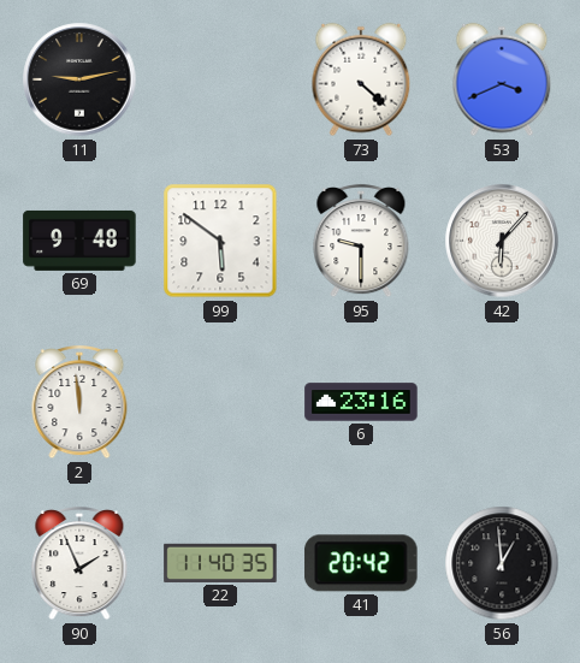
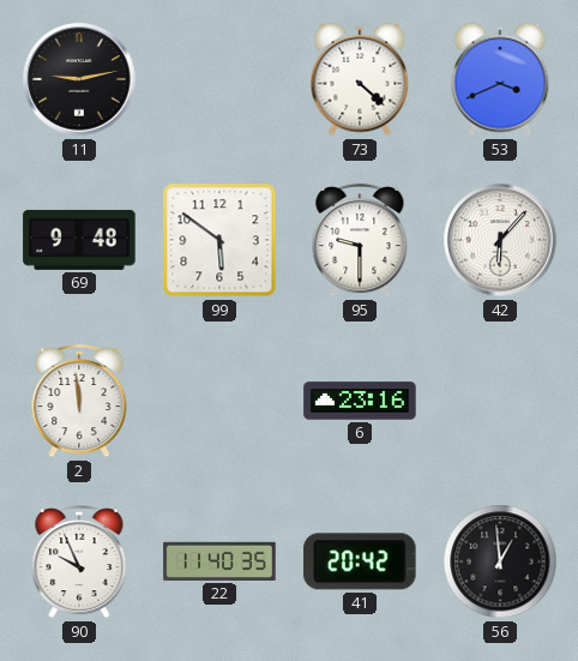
90: 1:56 -> 9:56 (79, 563)
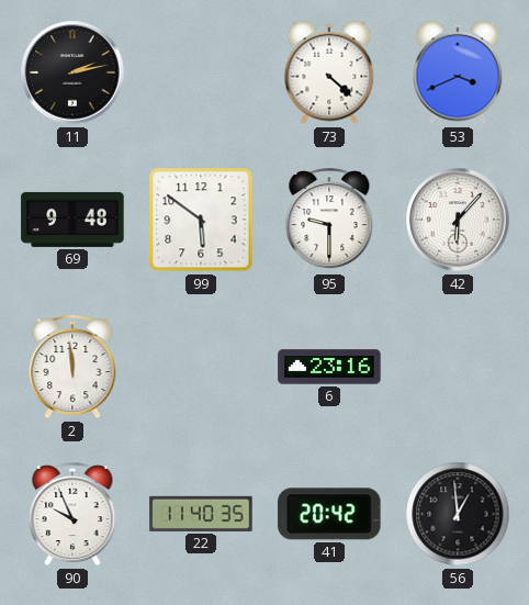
11: 9:13 -> 2:13 (72, 72)
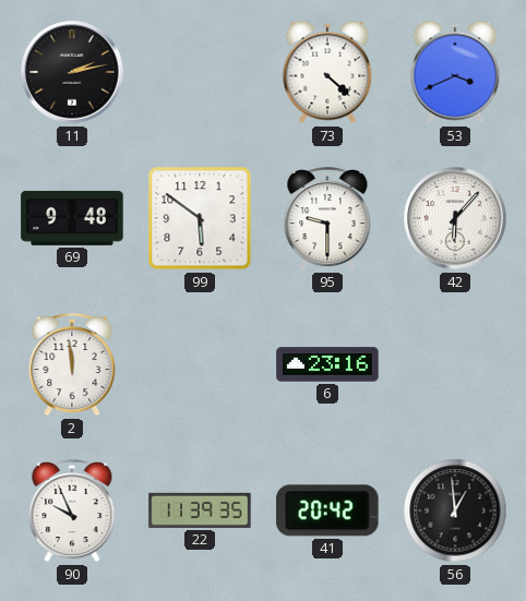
22: 11:40 -> 11:39 (200, 510)
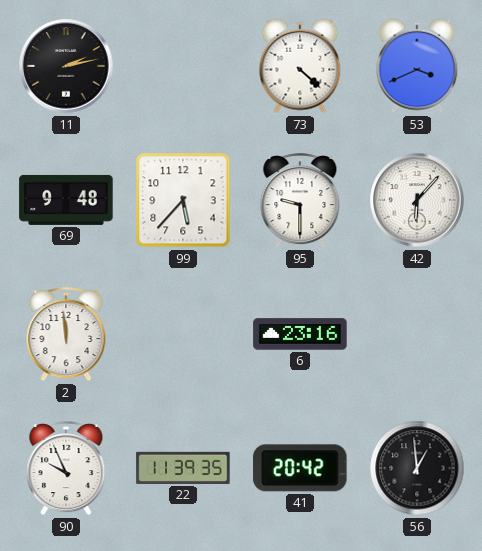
99: 5:51 -> 5:37 (183, 200)
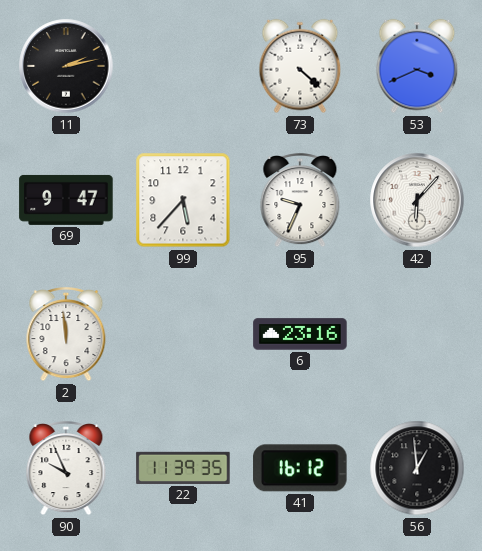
69: 9:48 -> 9:47 (66, 200)
95: 9:30 -> 9:34 (300, 201)
41: 20:42 -> 16:12 (300, 468)
